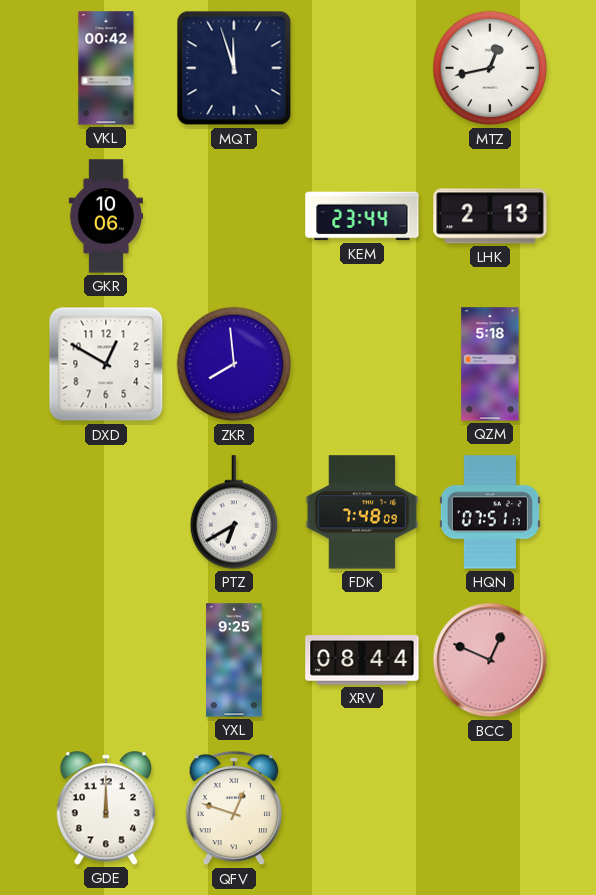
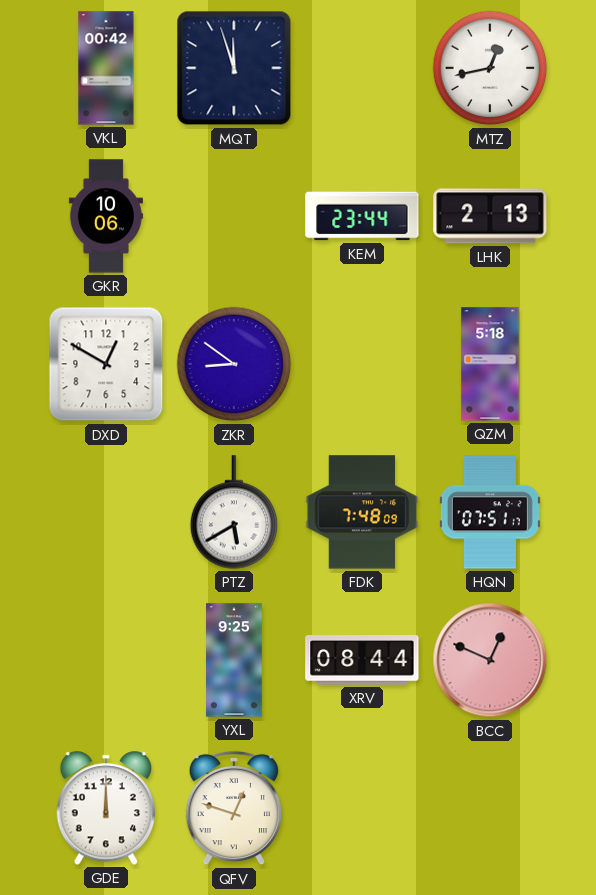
ZKR: 7:59 -> 8:51 (234, 364)
PTZ: 6:40 -> 5:40 (234, 512)
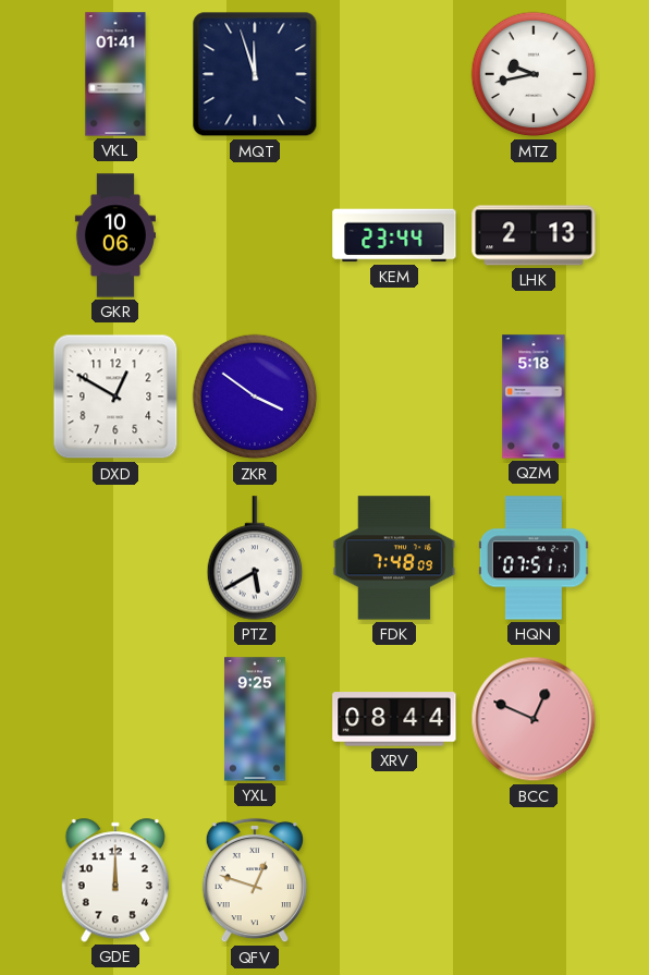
VKL: 00:42 -> 01:41 (115, 74)
MTZ: 12:43 -> 9:43 (534, 74)
ZKR: 8:51 -> 3:51 (255, 397)
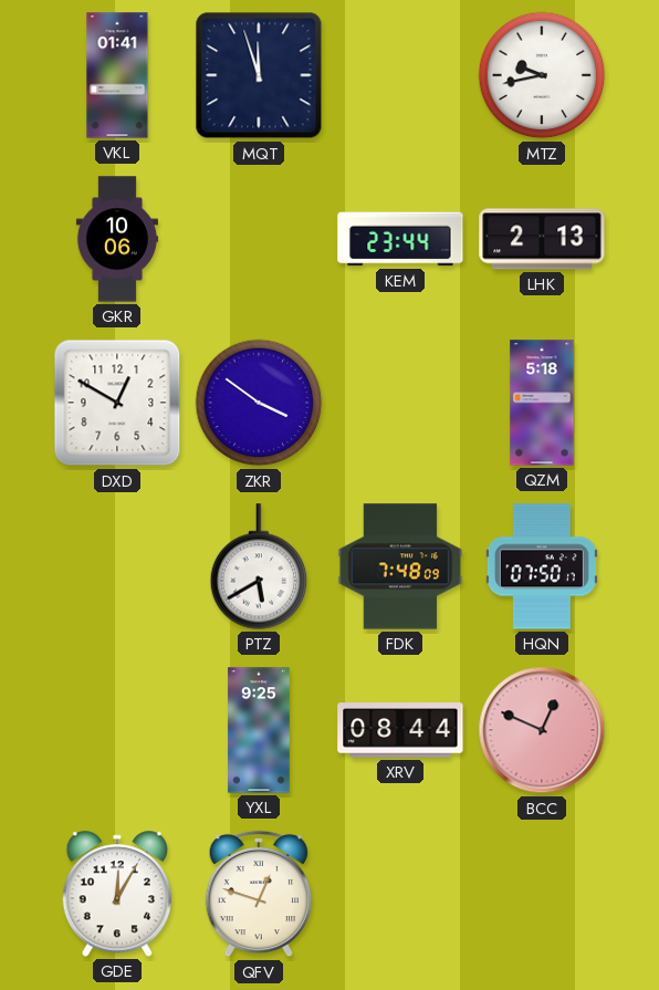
HQN: 07:51 -> 07:50 (542, 566)
GDE: 12:00 -> 12:05 (116, 894)
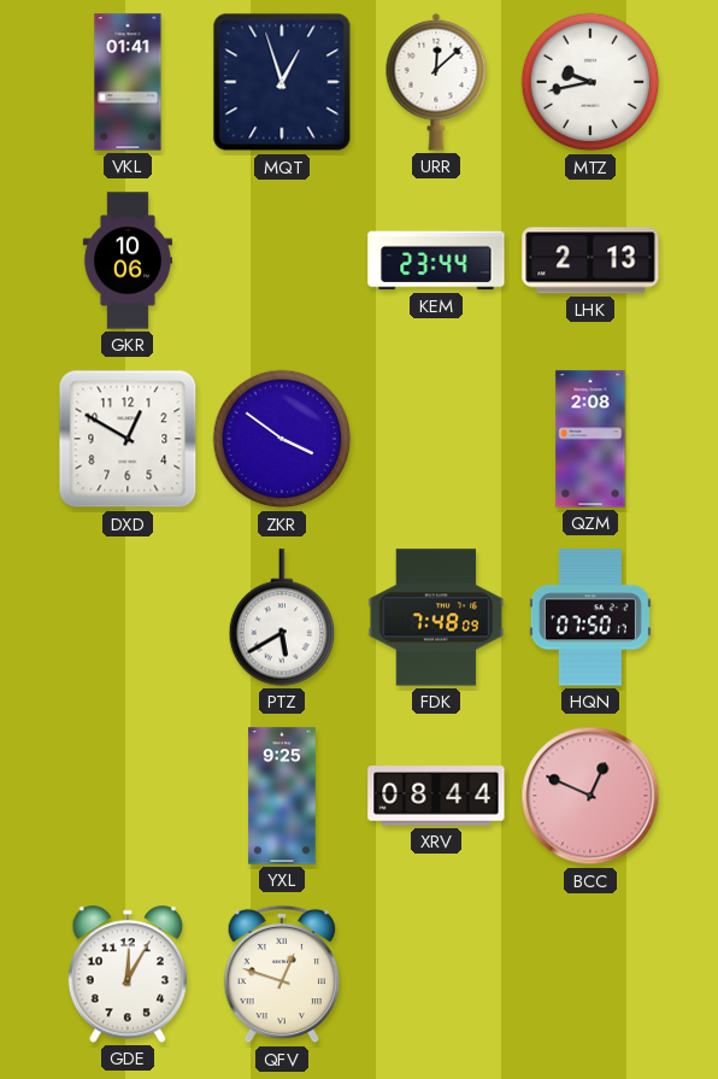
MQT: 11:57 -> 12:57 (282, 82)
URR: none -> 12:08 (436, 82)
QZM: 5:18 -> 2:08 (590, 439)
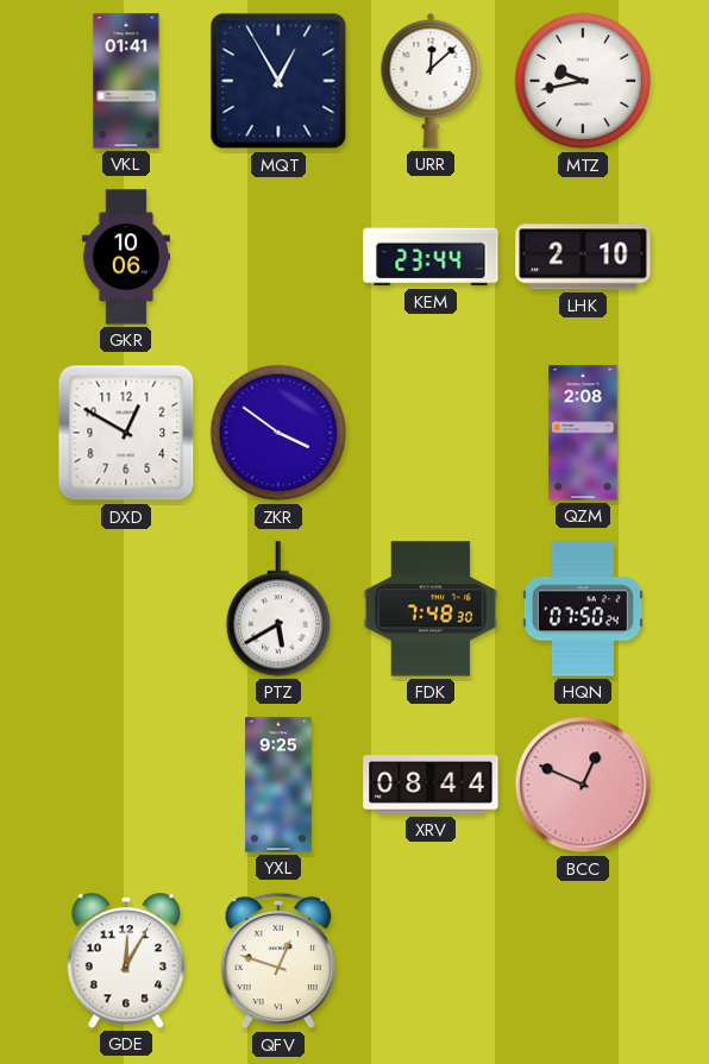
MQT: 12:57 -> 12:55 (278, 81)
LHK: 2:13 -> 2:10 (583, 257)
FDK: 7:48:09 -> 7:48:30 (431, 609)
HQN: 07:50:17 -> 07:50:24 (583, 609)
